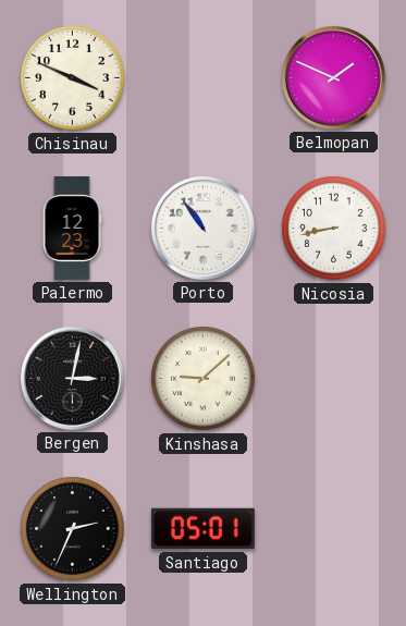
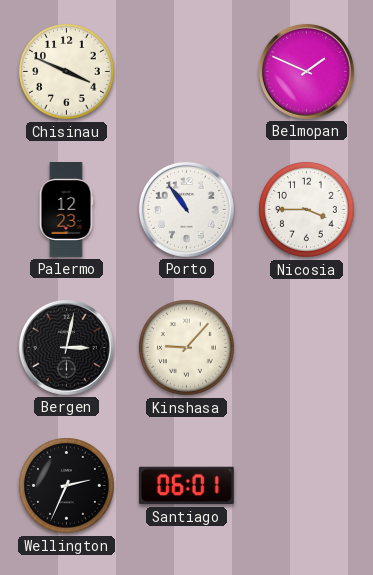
Nicosia: 8:43 -> 3:45 (307, 210)
Kinshasa: 9:08 -> 9:07 (187, 348)
Santiago: 05:01 -> 06:01 (186, 486)
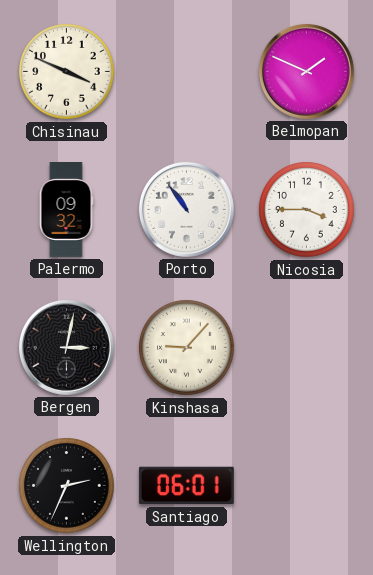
Palermo: 12:23 -> 09:32 (66, 210)
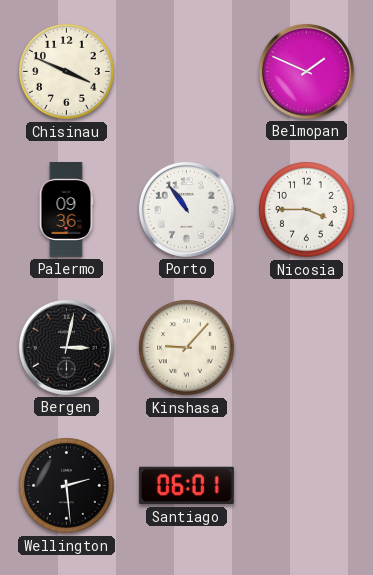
Palermo: 09:32 -> 09:36 (66, 210)
Wellington: 2:34 -> 2:29 (67, 486)
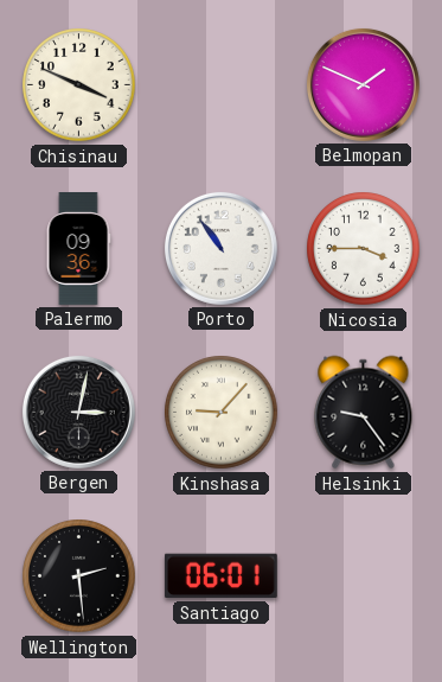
Helsinki: none -> 9:24 (364, 413)
